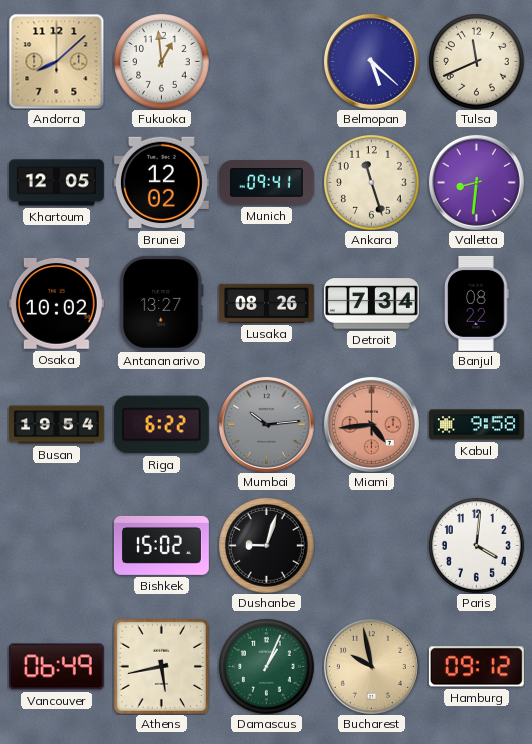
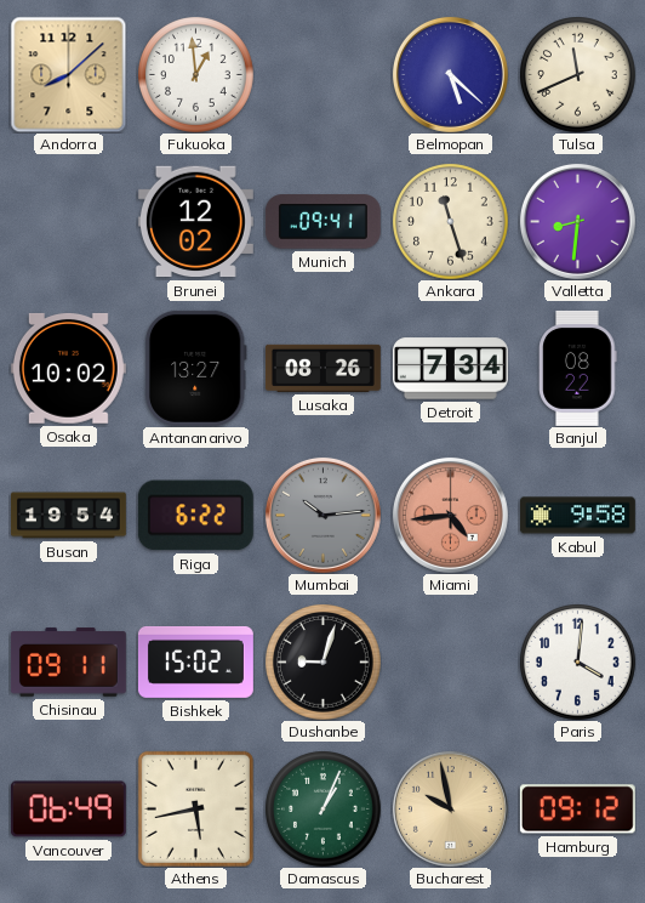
Khartoum: 12:05 -> none (56, 183)
Chisinau: none -> 09:11 (68, 663)
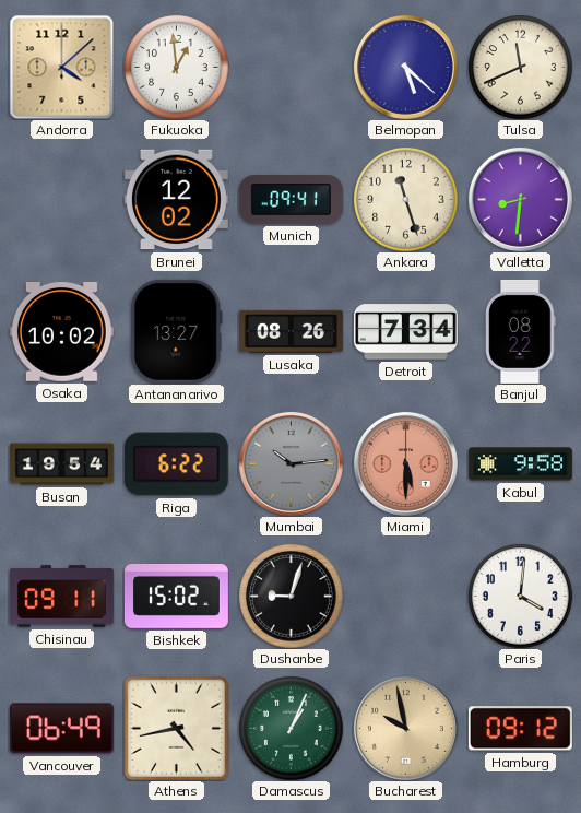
Andorra: 8:08 -> 4:08 (61, 67)
Miami: 4:44 -> 5:30 (405, 463)
Athens: 5:43 -> 4:43 (176, 728)
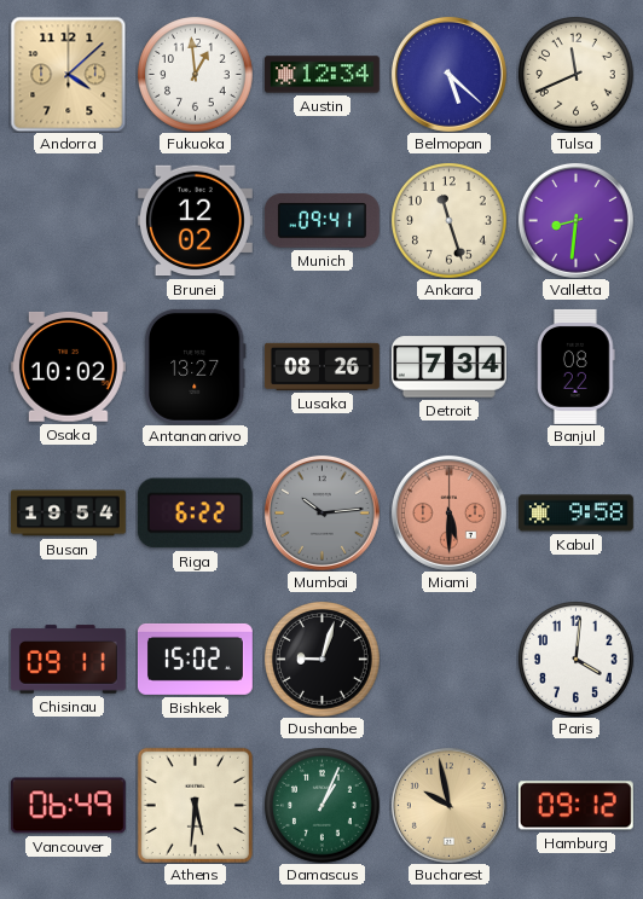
Austin: none -> 12:34 (321, 75)
Athens: 4:43 -> 5:31 (195, 805)
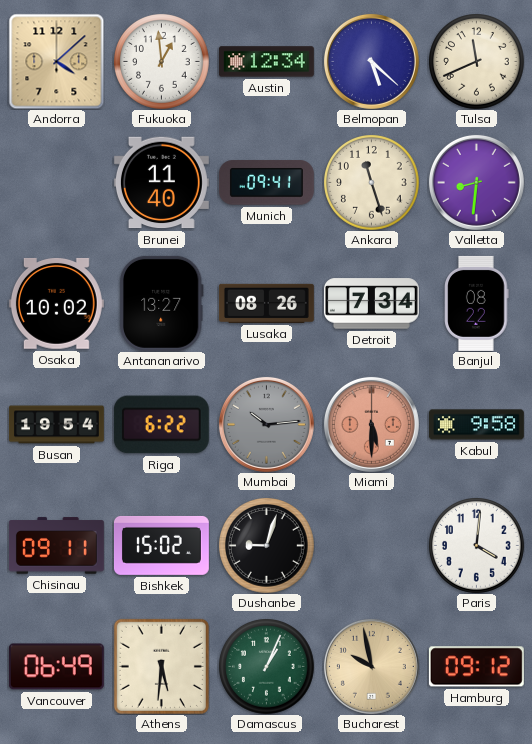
Brunei: 12:02 -> 11:40 (161, 183)
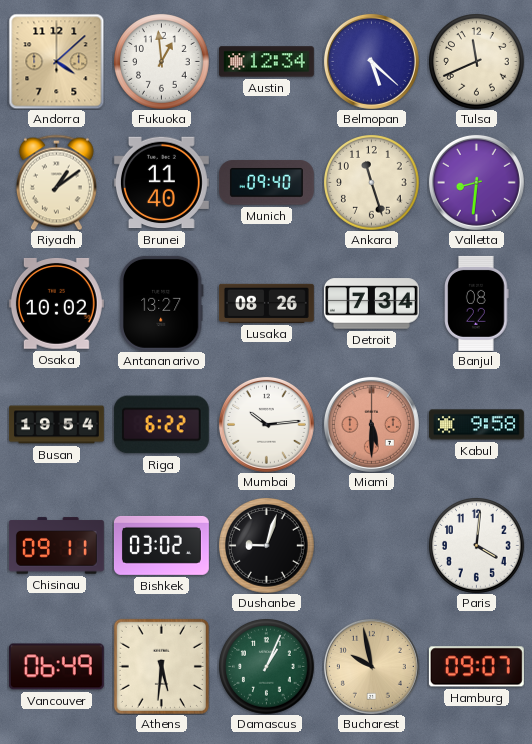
Riyadh: none -> 1:09 (56, 182)
Munich: 09:41 -> 09:40 (266, 183)
Mumbai dial: grey -> white (266, 424)
Bishkek: 15:02 -> 03:02 (161, 545)
Hamburg: 09:12 -> 09:07 (476, 667)
